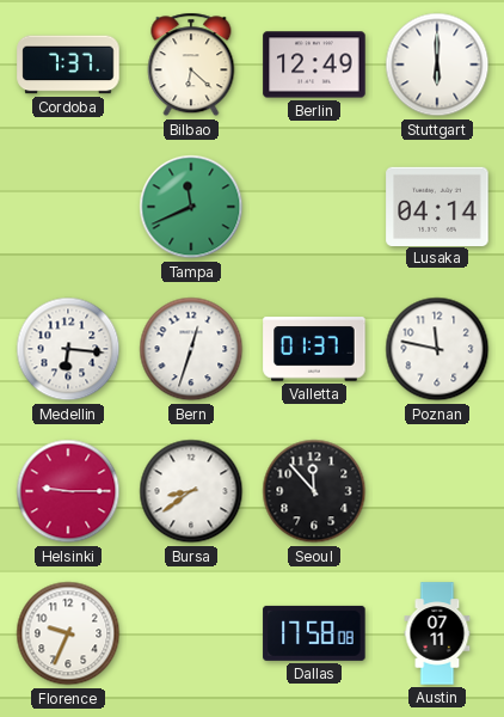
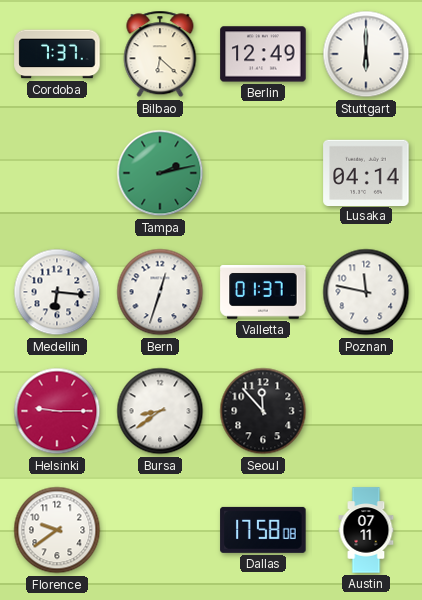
Tampa: 11:41 -> 2:13 (160, 173)
Florence: 9:34 -> 9:39 (57, 530)
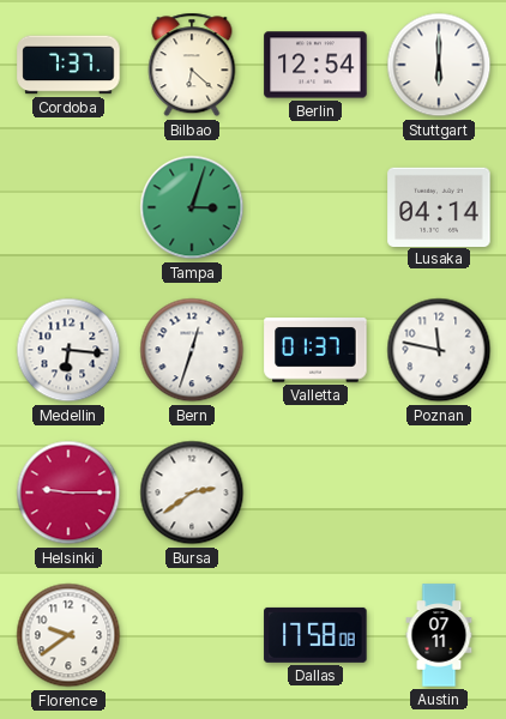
Berlin: 12:49 -> 12:54 (315, 65)
Tampa: 2:13 -> 3:03 (192, 207)
Bursa: 8:39 -> 2:39 (192, 493)
Seoul: 11:53 -> none (263, 411)
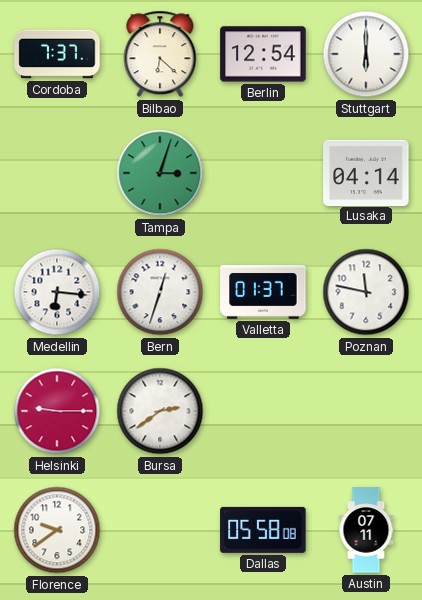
Dallas: 17:58 -> 05:58 (263, 530)
